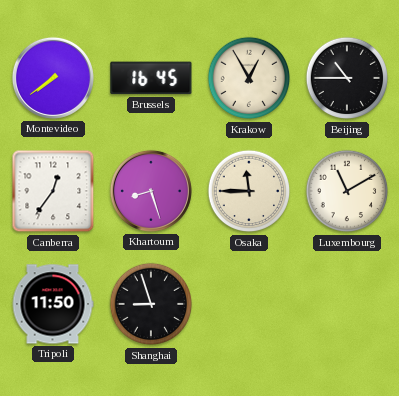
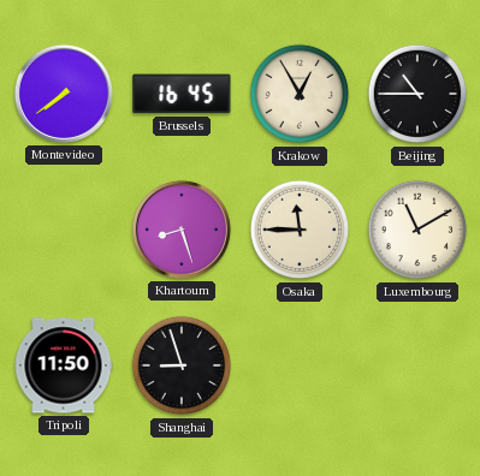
Canberra: 12:36 -> none (53, 191)
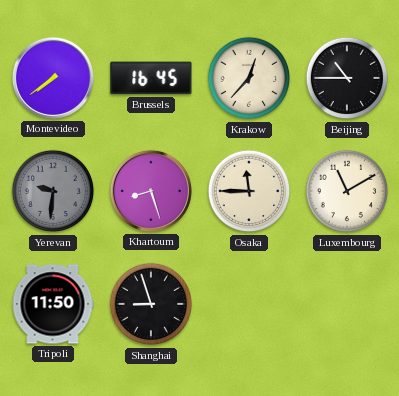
Krakow: 12:55 -> 12:37 (249, 78)
Yerevan: none -> 9:31 (53, 191)
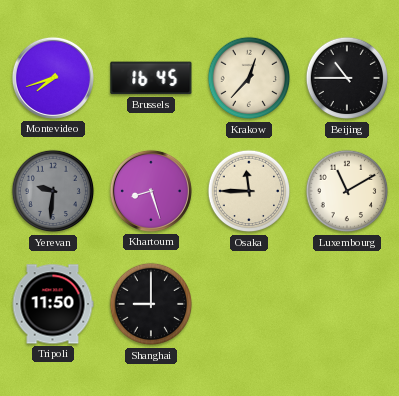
Montevideo: 7:39 -> 7:42 (53, 78)
Shanghai: 8:57 -> 9:00 (151, 304)
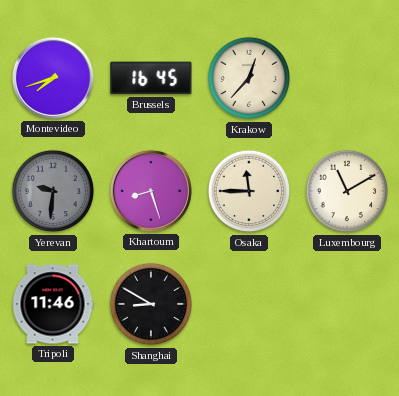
Beijing: 10:45 -> none (347, 78)
Tripoli: 11:50 -> 11:46 (53, 304)
Shanghai: 9:00 -> 8:50 (151, 304)
